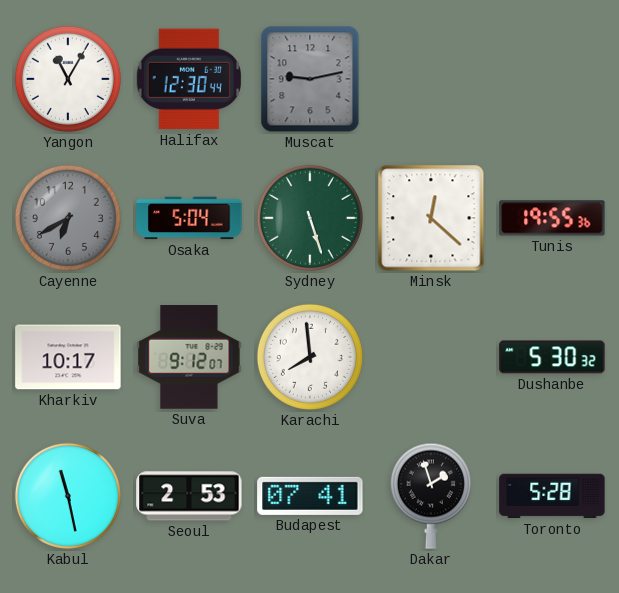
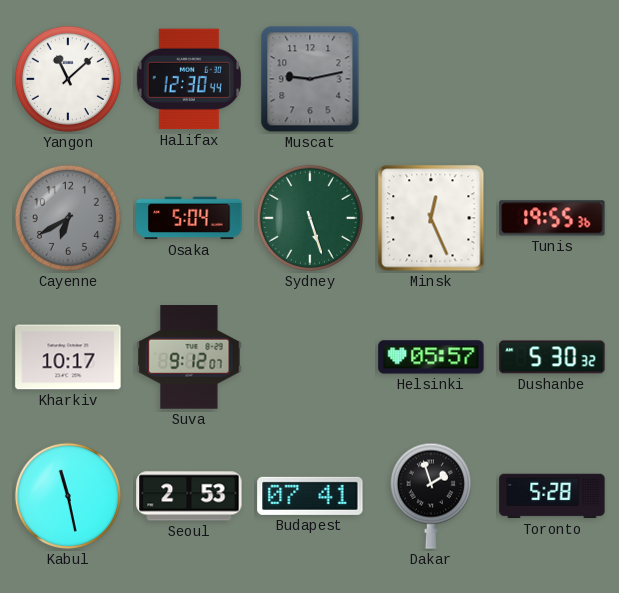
Yangon: 11:05 -> 11:08 (68, 79)
Minsk: 12:22 -> 12:26 (431, 218)
Karachi: 7:59 -> none (310, 357)
Helsinki: none -> 05:57 (431, 357)
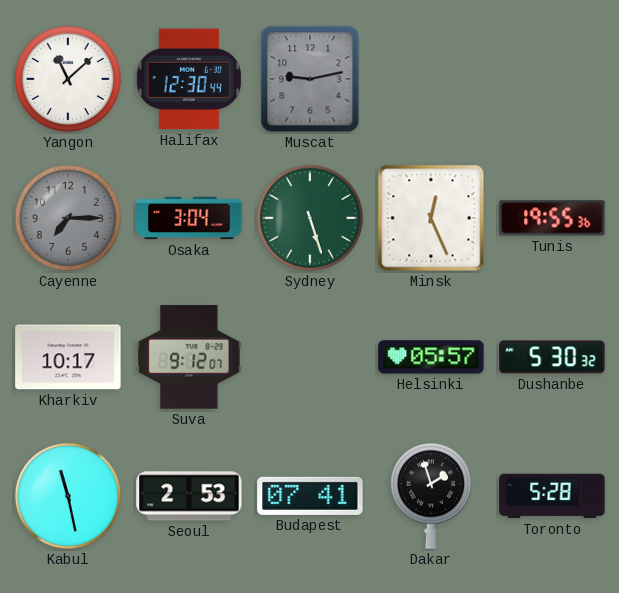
Cayenne: 6:40 -> 7:15 (68, 218)
Osaka: 5:04 -> 3:04 (189, 218)
